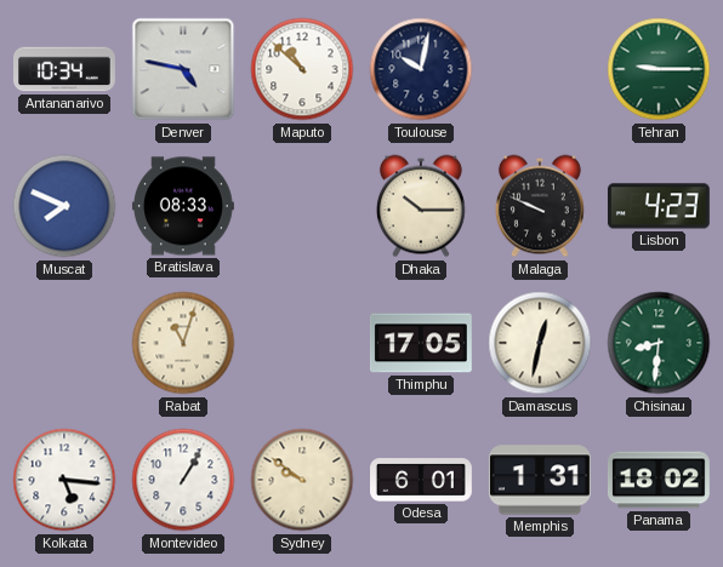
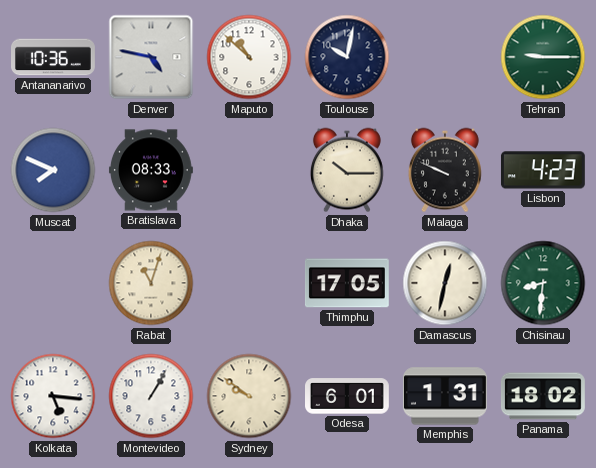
Antananarivo: 10:34 -> 10:36 (54, 57)
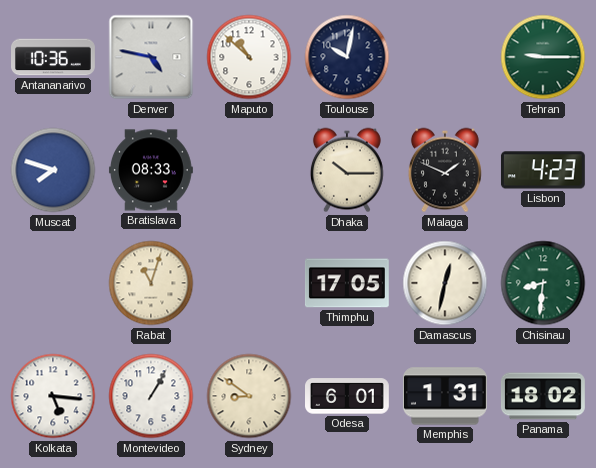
Muscat: 7:49 -> 7:48 (53, 170)
Malaga: 9:49 -> 1:49 (445, 170)
Sydney: 9:51 -> 8:51 (249, 396)
